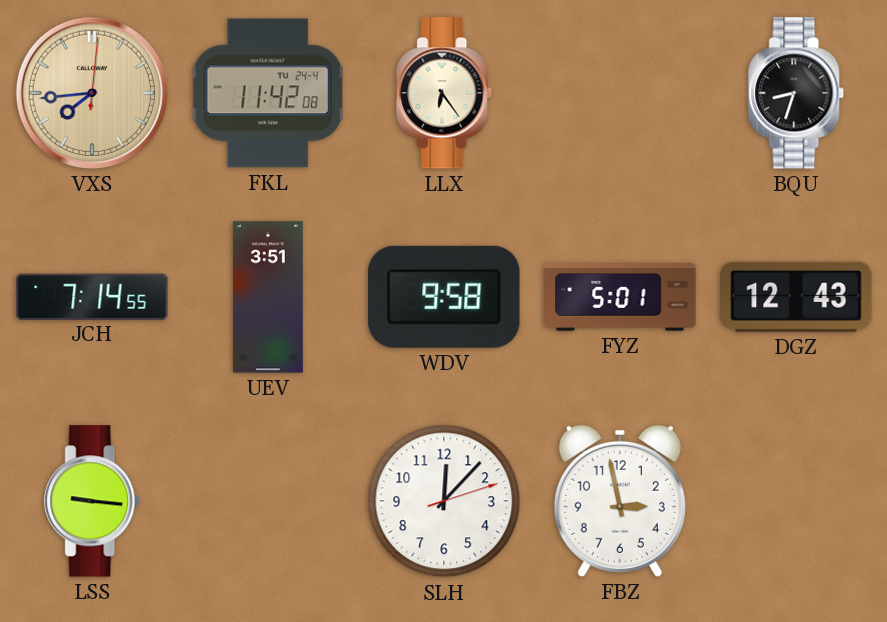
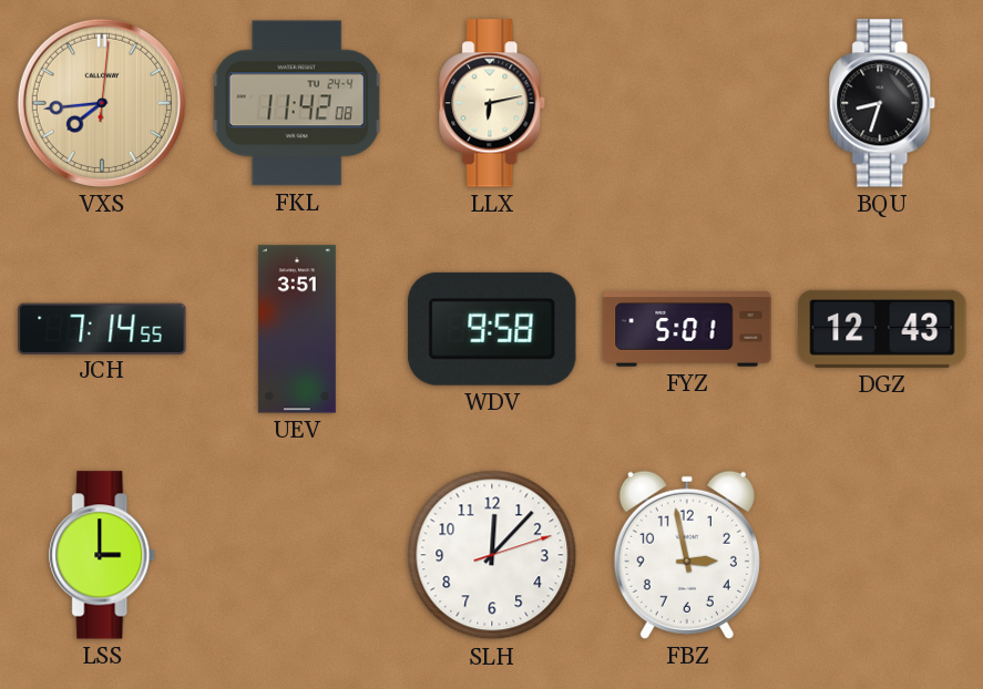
LLX: 6:24 -> 6:13 (493, 103)
LSS: 9:16 -> 3:00 (103, 555)
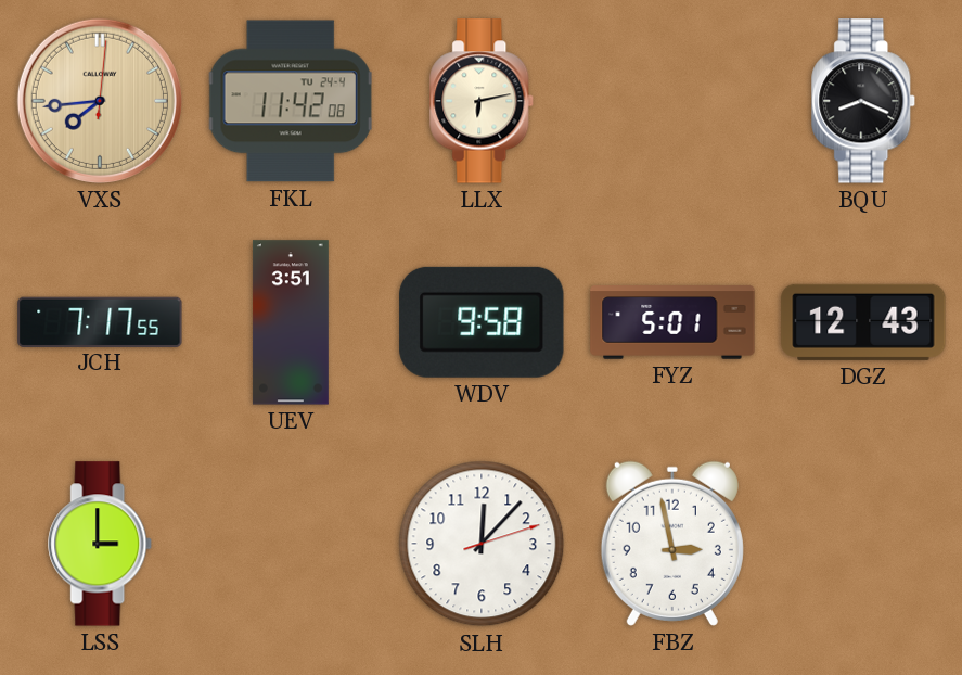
BQU: 8:33 -> 8:19 (864, 101)
JCH: 7:14 -> 7:17 (100, 321)
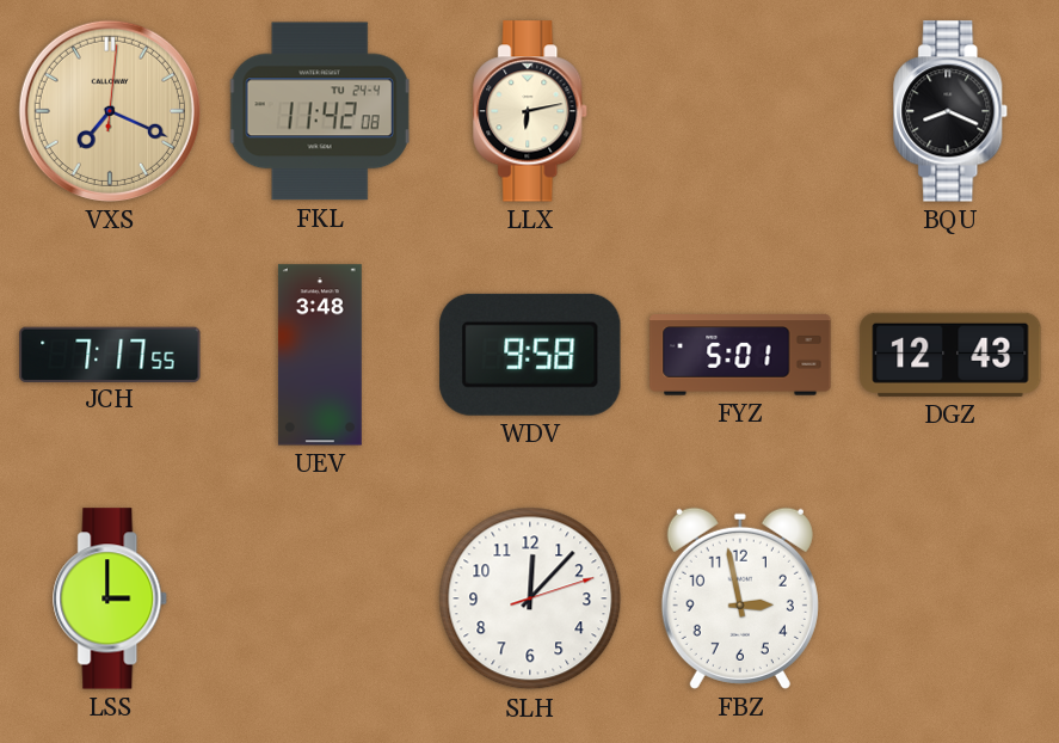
VXS: 7:44 -> 7:19 (110, 111)
UEV: 3:51 -> 3:48 (320, 355)
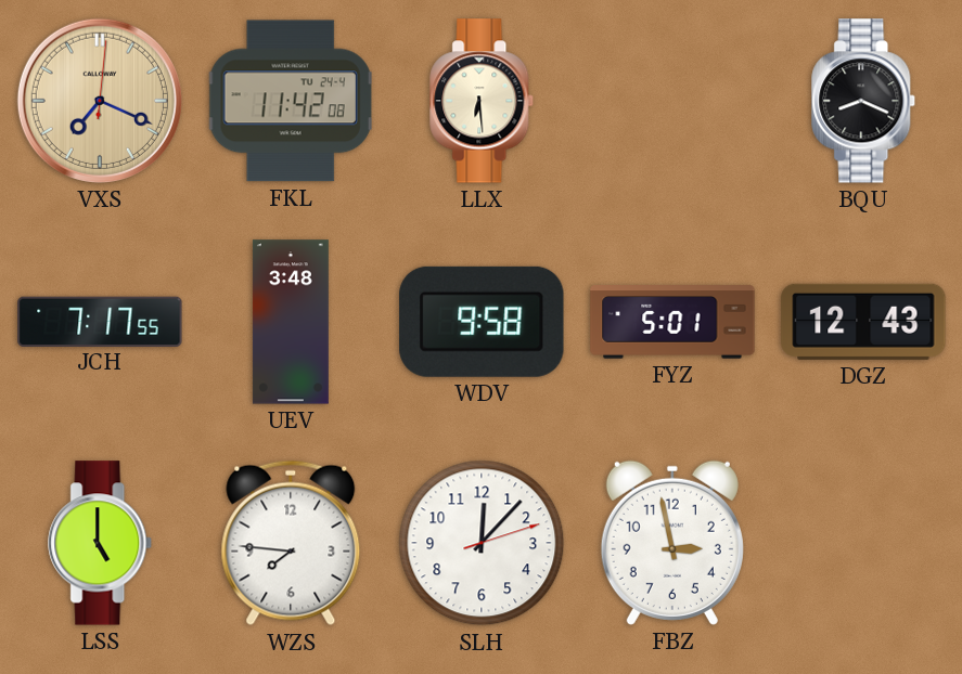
LLX: 6:13 -> 6:29 (483, 101)
LSS: 3:00 -> 5:00 (101, 543)
WZS: none -> 7:46 (291, 543)
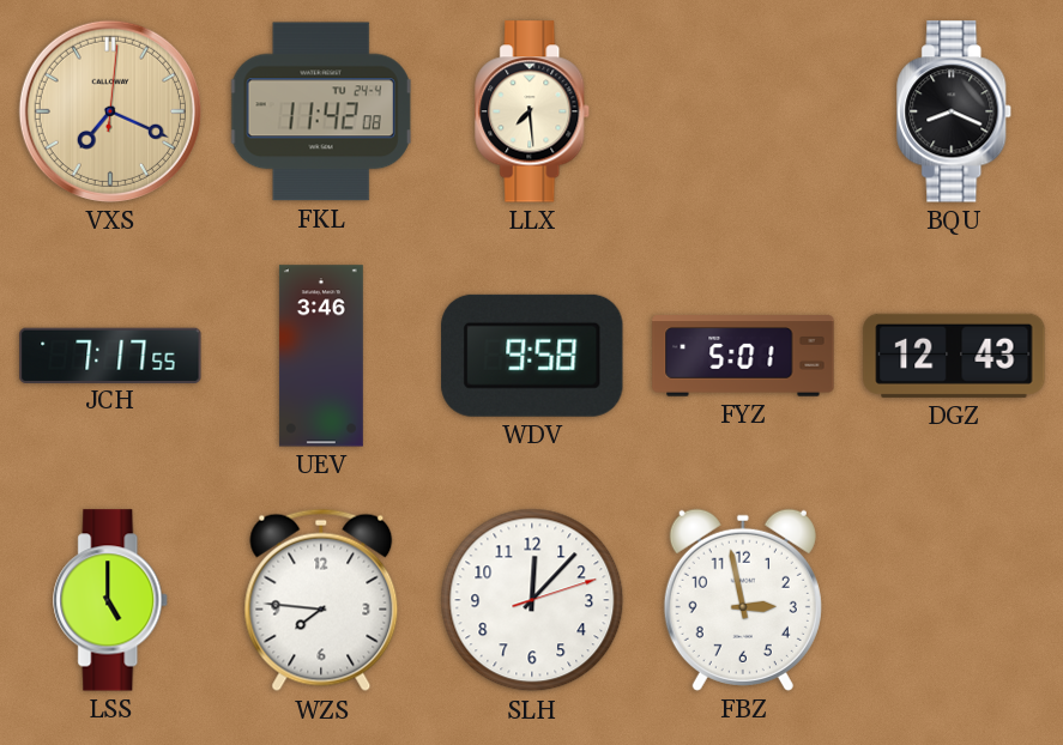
LLX: 6:29 -> 7:29 (533, 111)
UEV: 3:48 -> 3:46 (321, 356)
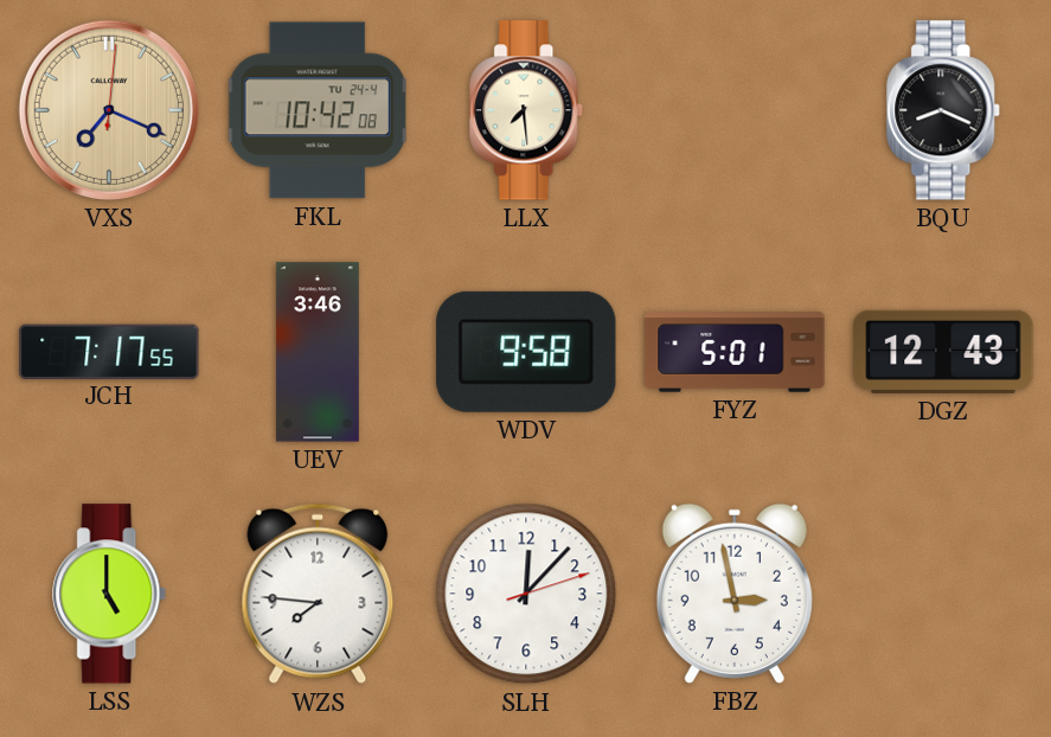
FKL: 11:42 -> 10:42 (318, 110)
